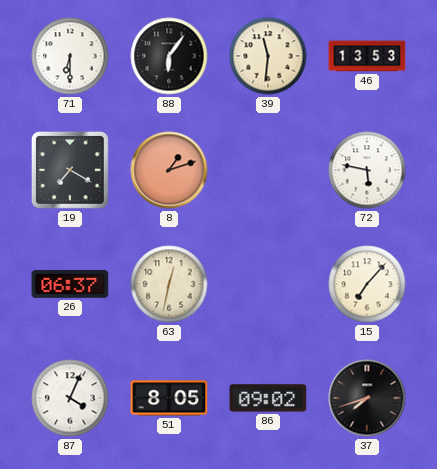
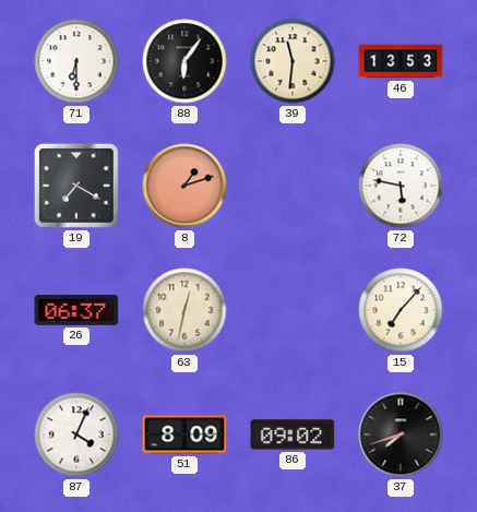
51: 8:05 -> 8:09 (184, 434)
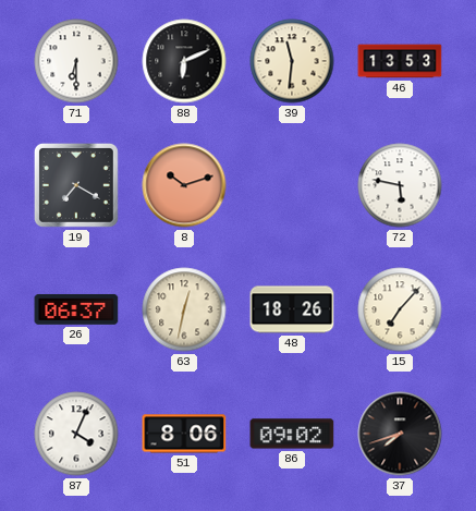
88: 6:06 -> 6:11 (184, 61)
8: 1:12 -> 10:12 (184, 185)
48: none -> 18:26 (292, 309)
51: 8:09 -> 8:06 (184, 434)
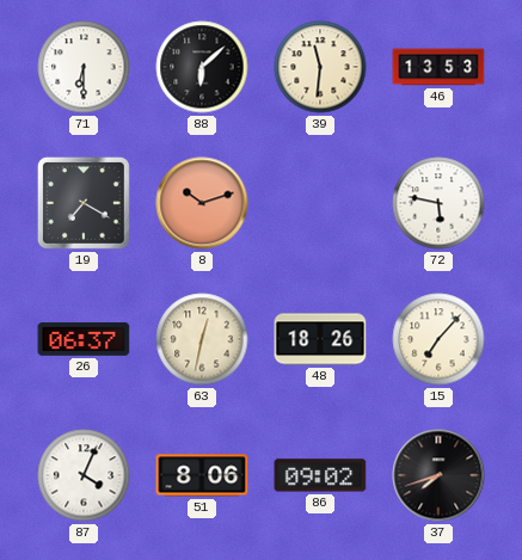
88: 6:11 -> 6:08 (202, 67)
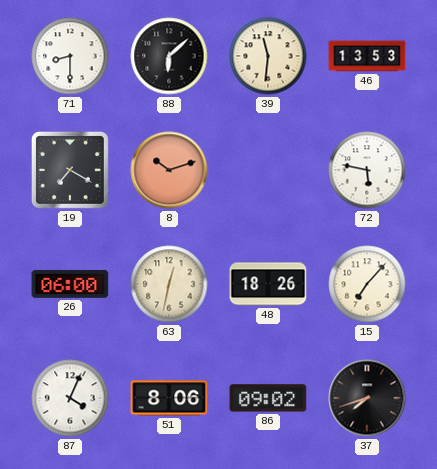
71: 6:30 -> 8:30 (70, 56)
26: 06:37 -> 06:00 (70, 284)
